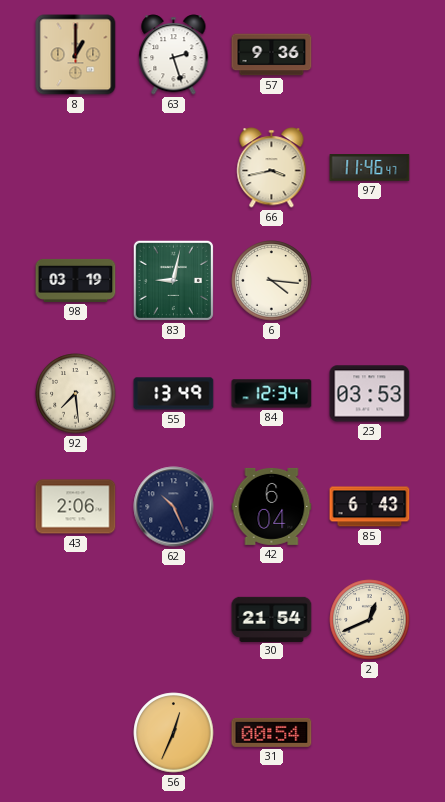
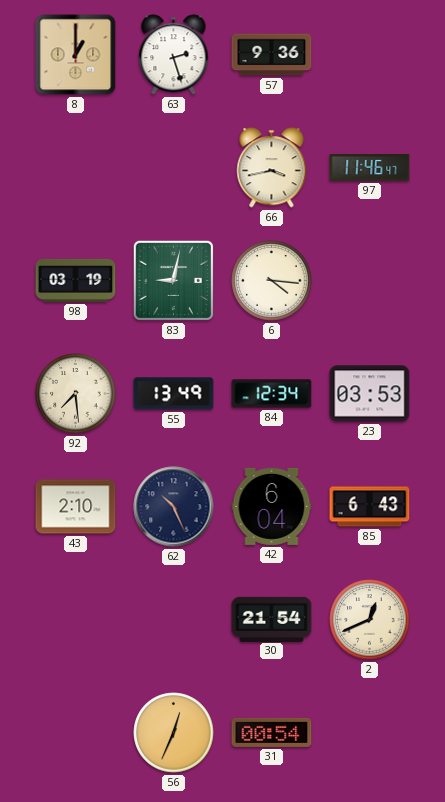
43: 2:06 -> 2:10 (76, 507)
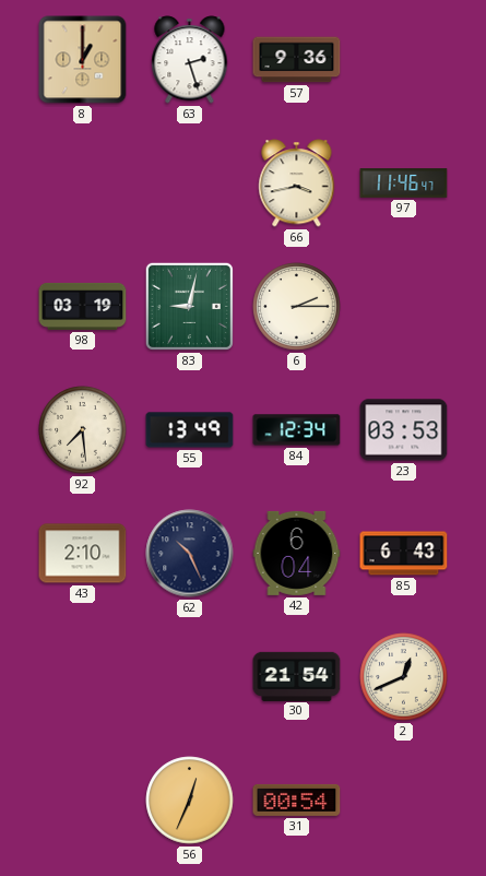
6: 4:16 -> 2:15 (297, 307)
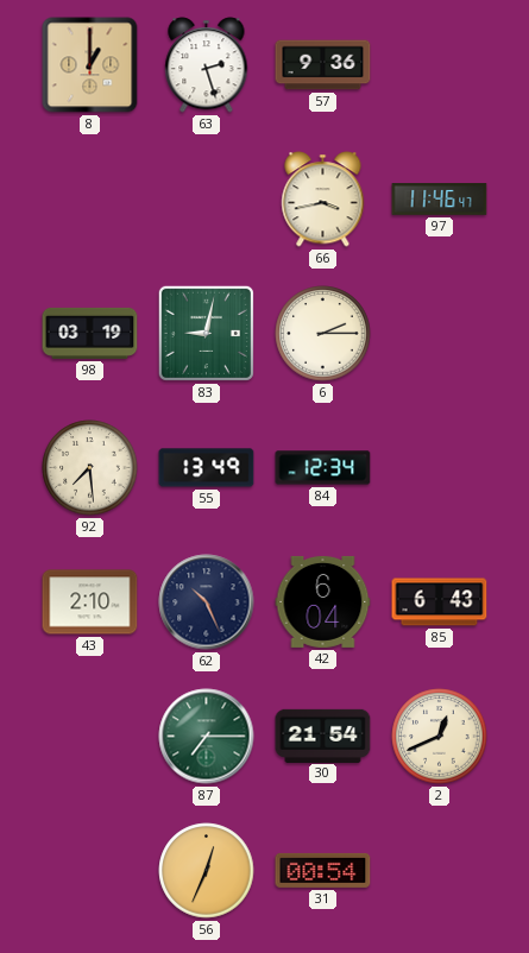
23: 03:53 -> none (404, 430)
87: none -> 7:15 (207, 737)
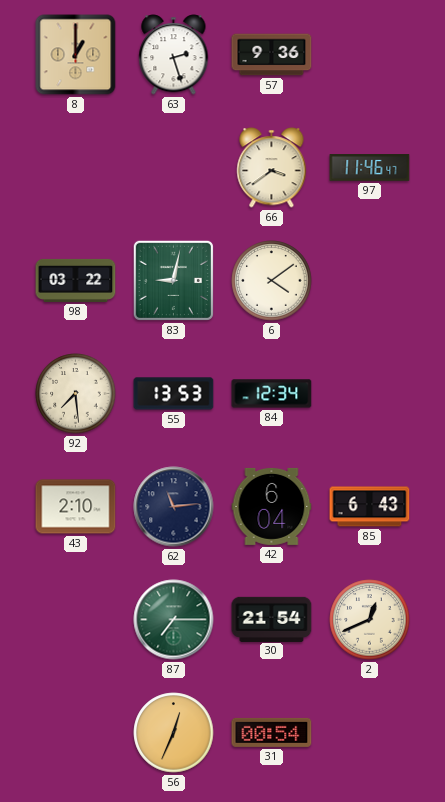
66: 3:43 -> 3:39 (272, 168)
98: 03:19 -> 03:22 (76, 280)
6: 2:15 -> 4:09 (272, 281)
55: 13:49 -> 13:53 (174, 394)
62: 10:26 -> 11:14 (174, 507)
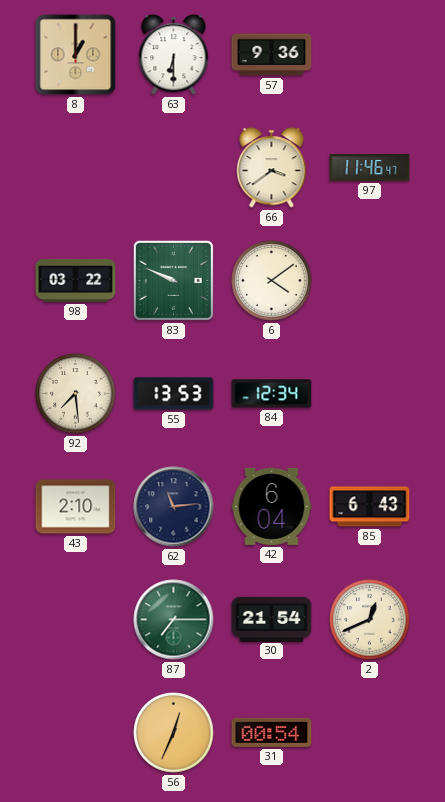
63: 2:27 -> 6:30 (174, 55)
83: 9:02 -> 9:49 (173, 280)
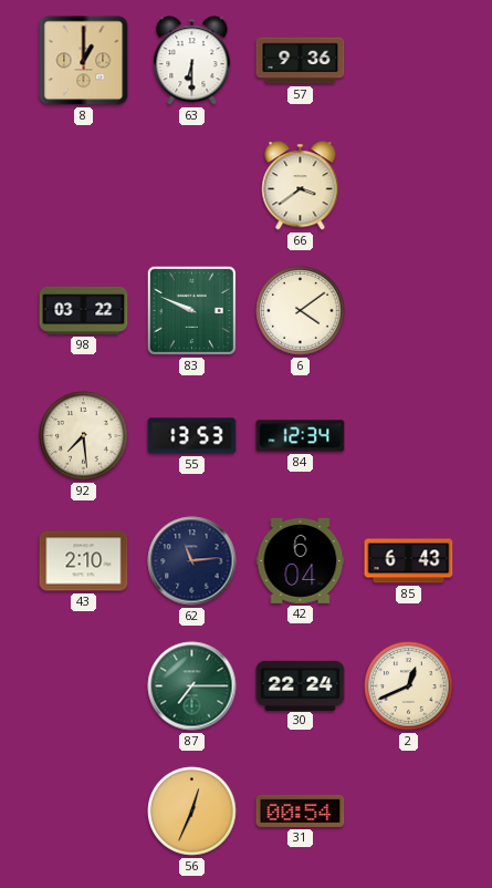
97: 11:46 -> none (370, 168)
30: 21:54 -> 22:24 (301, 685)
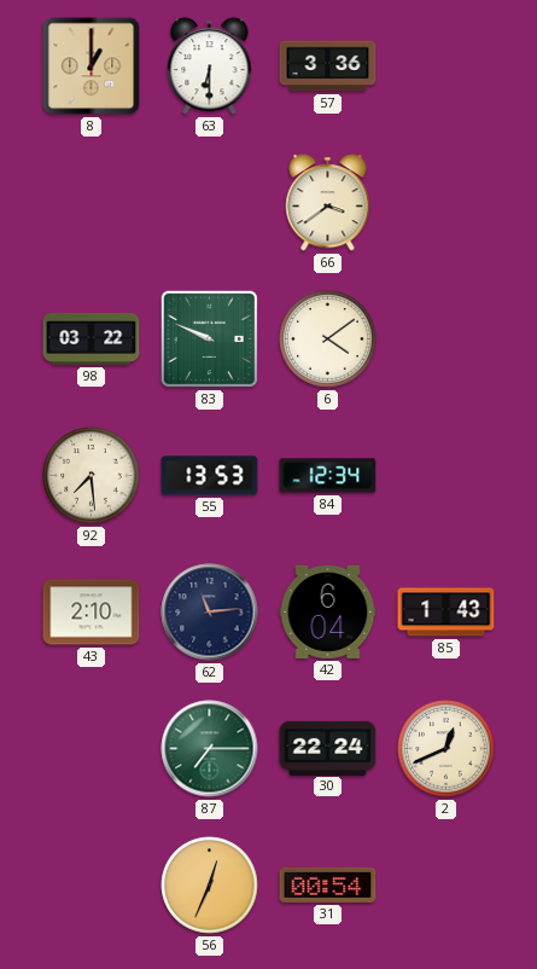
57: 9:36 -> 3:36 (328, 66)
85: 6:43 -> 1:43 (446, 613)
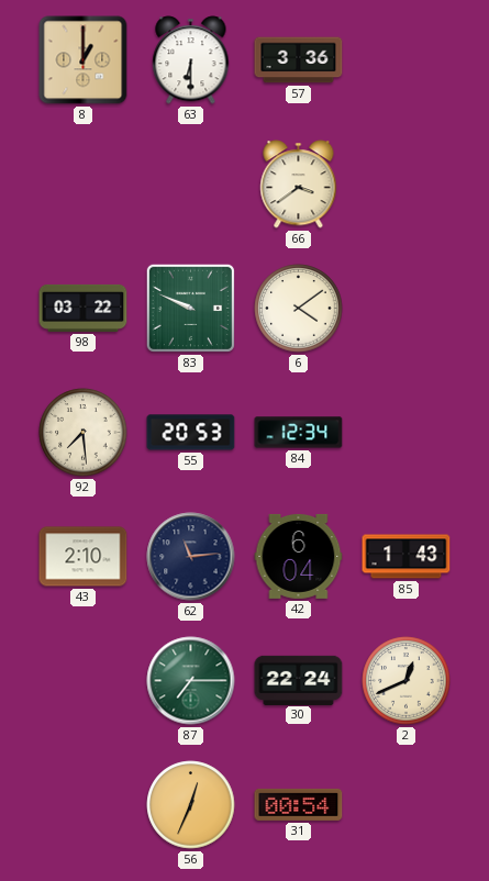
55: 13:53 -> 20:53 (191, 433)
